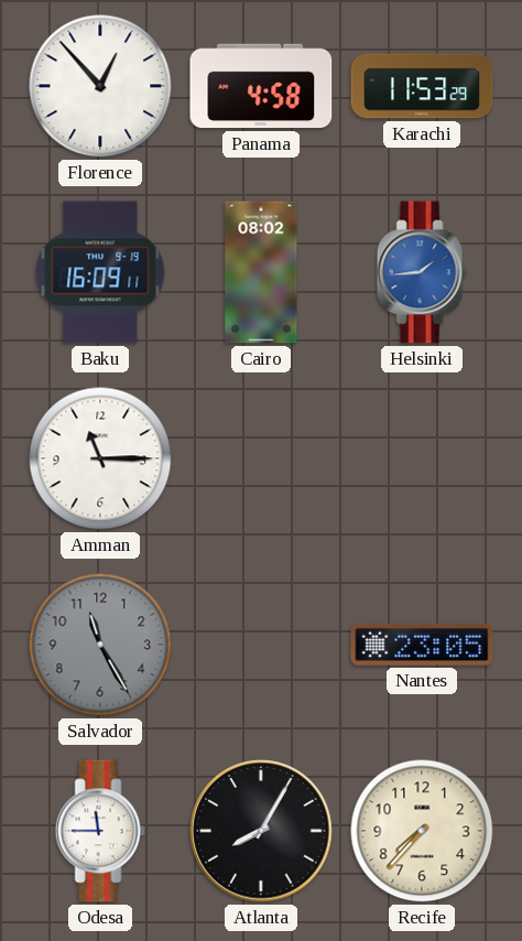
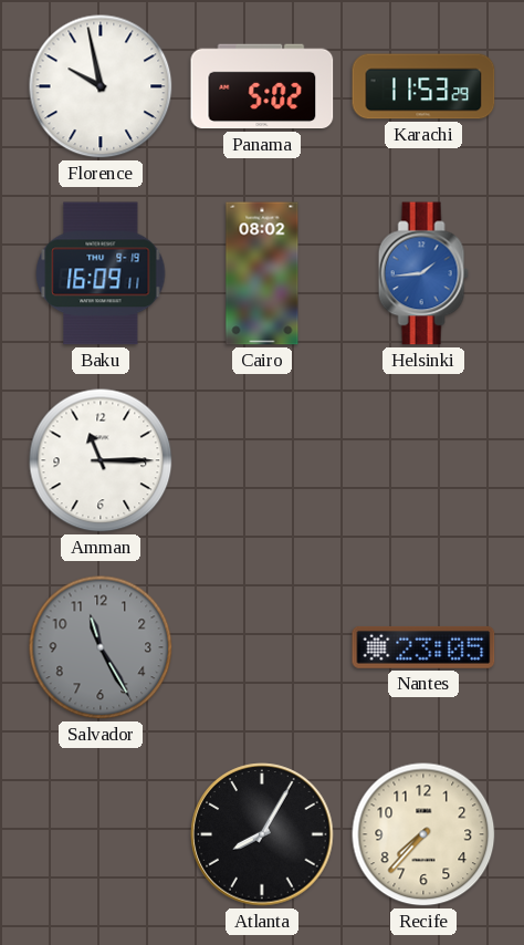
Florence: 12:53 -> 9:58 (101, 86)
Panama: 4:58 -> 5:02 (262, 86)
Odesa: 11:45 -> none (100, 831)
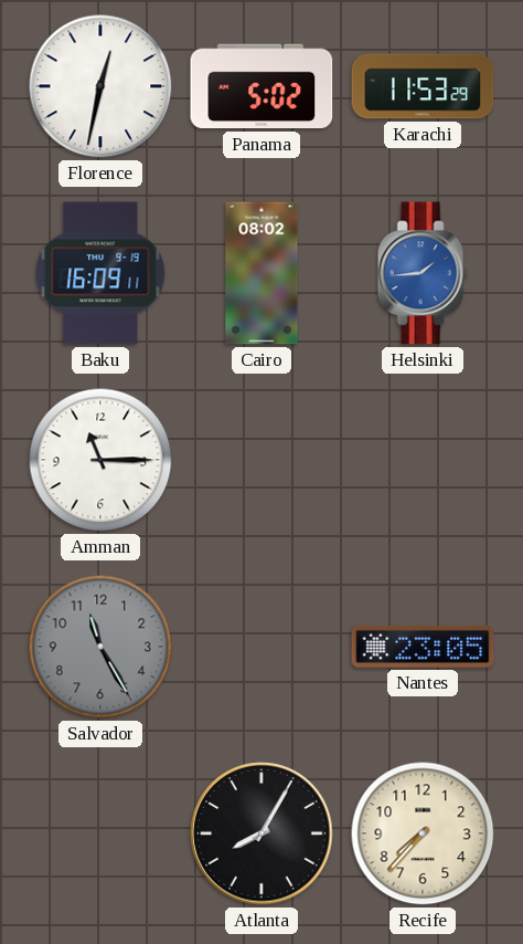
Florence: 9:58 -> 12:32 (100, 86)
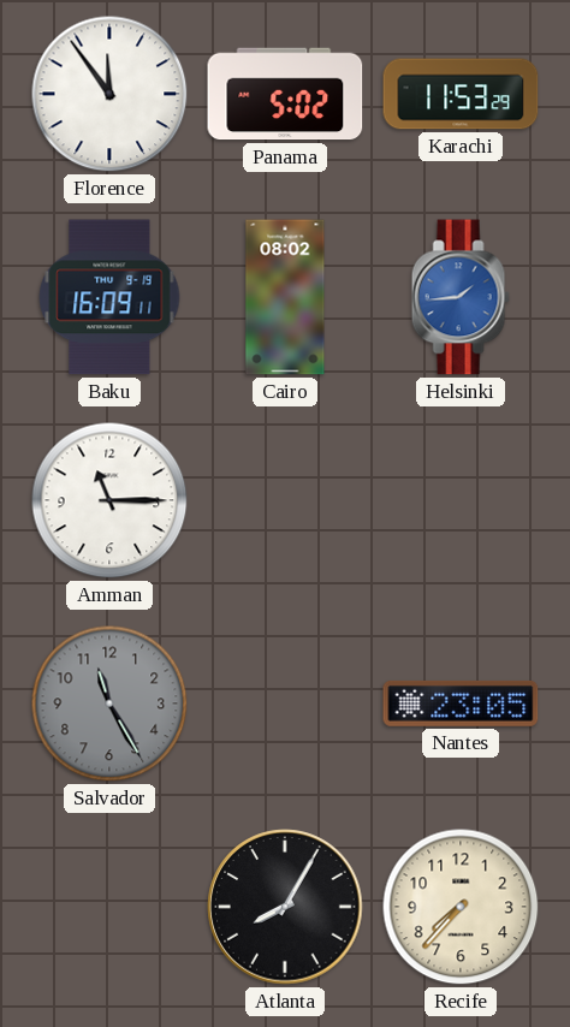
Florence: 12:32 -> 11:54 (109, 94)
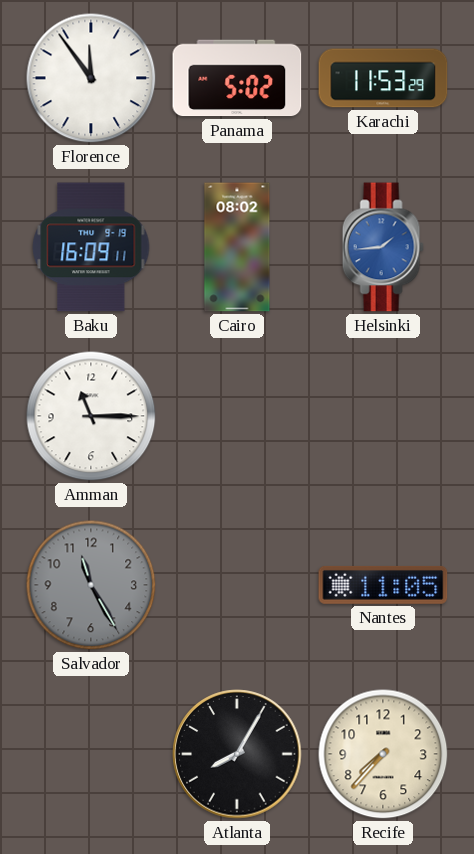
Nantes: 23:05 -> 11:05 (383, 585)
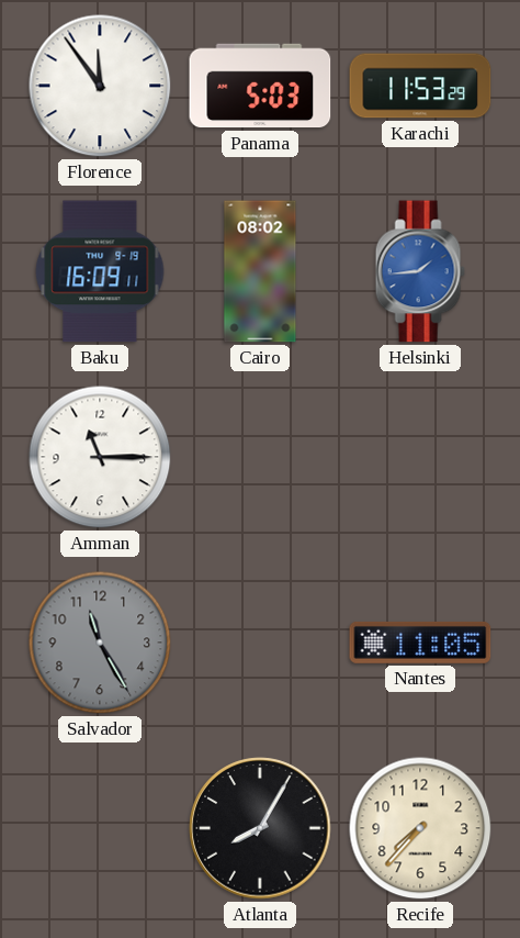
Panama: 5:02 -> 5:03 (260, 86)
